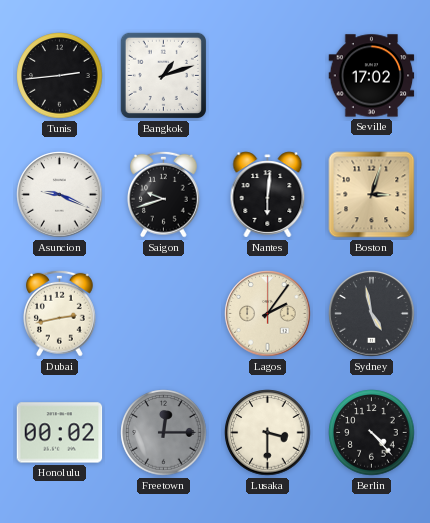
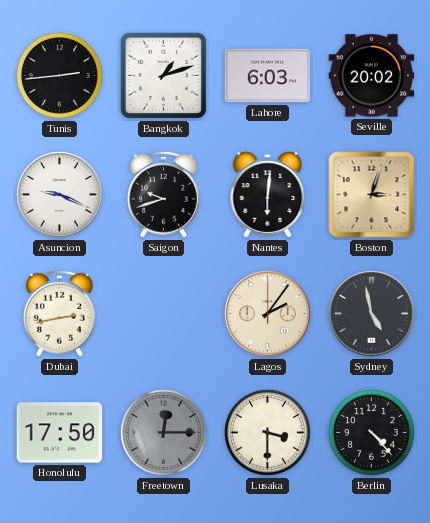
Lahore: none -> 6:03 (268, 76)
Seville: 17:02 -> 20:02 (372, 76)
Honolulu: 00:02 -> 17:50 (60, 433)
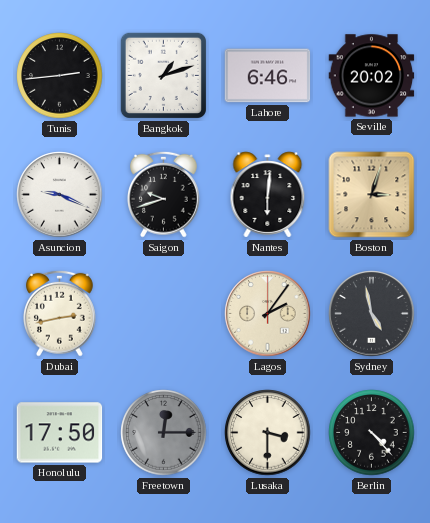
Lahore: 6:03 -> 6:46 (268, 76)
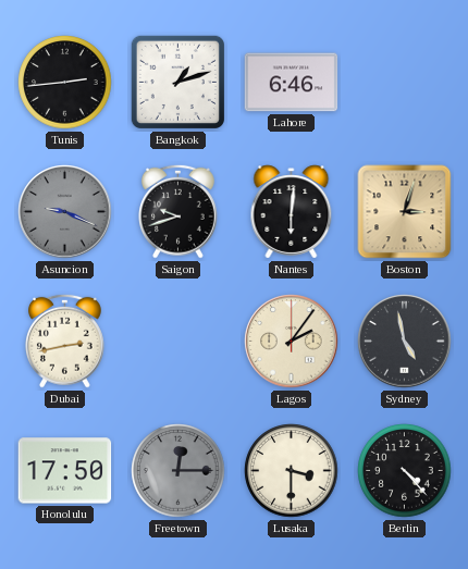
Seville: 20:02 -> none (372, 76)
Asuncion dial: white -> grey (65, 212)
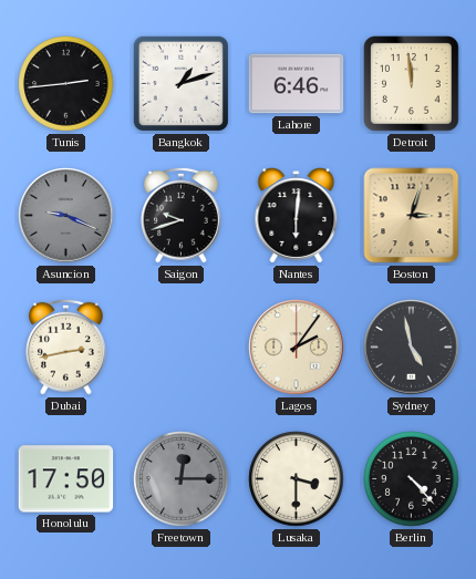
Detroit: none -> 11:59 (412, 84)
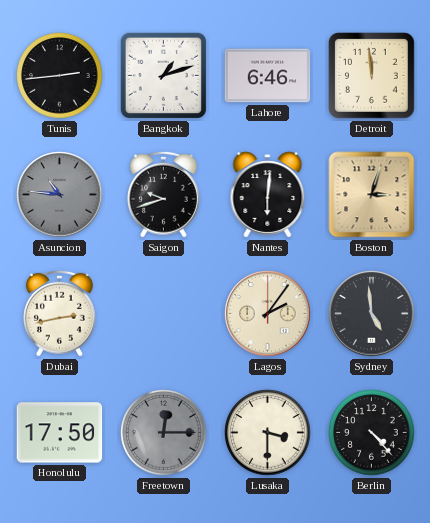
Asuncion: 9:19 -> 10:46 (60, 195)
Sydney: 4:58 -> 4:59 (372, 314)
